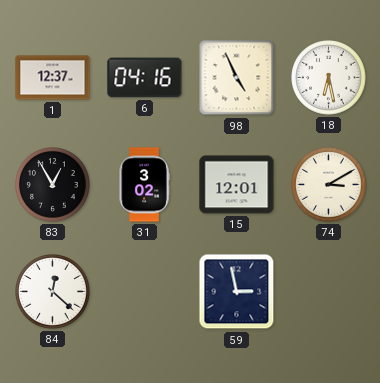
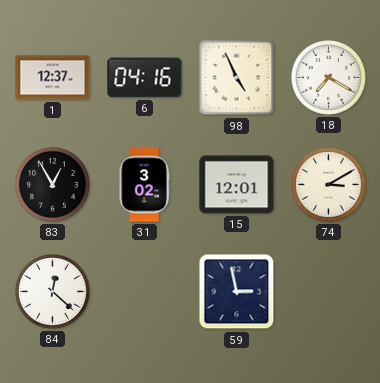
18: 6:28 -> 7:20 (329, 78)
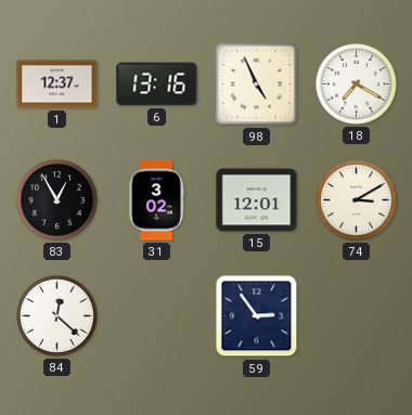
6: 04:16 -> 13:16 (157, 85)
59: 2:58 -> 2:54 (257, 316)
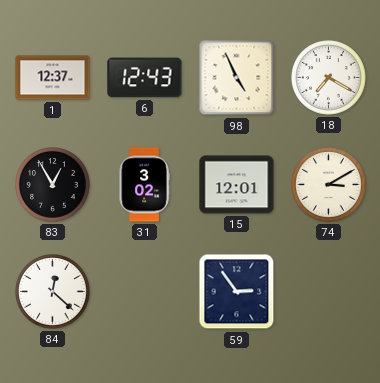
6: 13:16 -> 12:43 (145, 78)
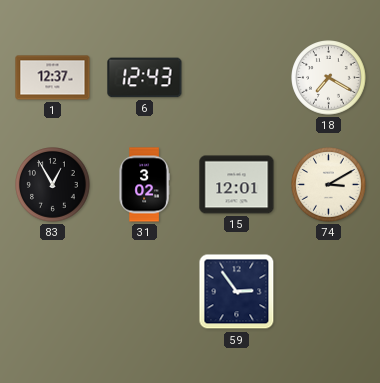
98: 4:56 -> none (237, 78)
84: 12:22 -> none (53, 292)
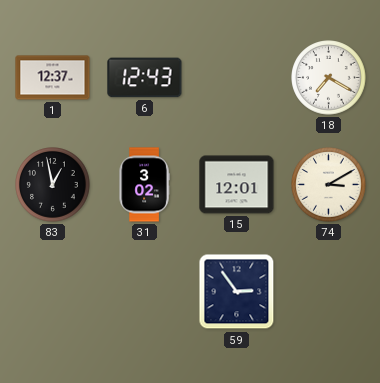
83: 12:55 -> 12:58 (53, 185)
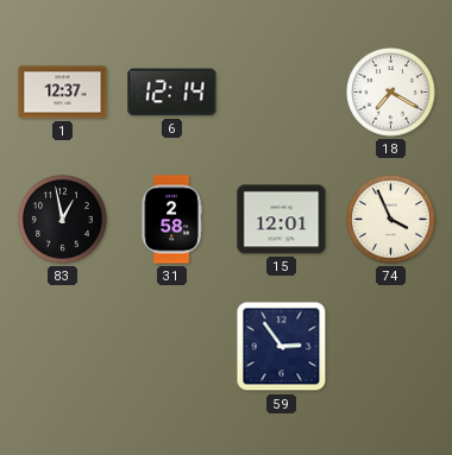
6: 12:43 -> 12:14 (172, 93)
31: 3:02 -> 2:58 (171, 220)
74: 3:10 -> 3:56 (391, 220)
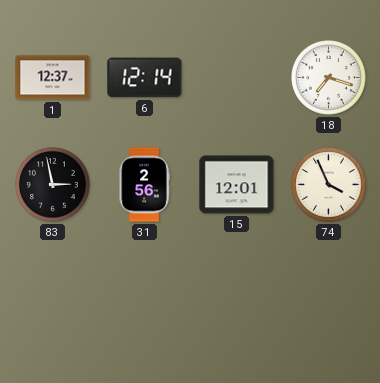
18: 7:20 -> 7:18 (329, 78)
83: 12:58 -> 2:58 (53, 185)
31: 2:58 -> 2:56 (144, 185)
59: 2:54 -> none (282, 347)
